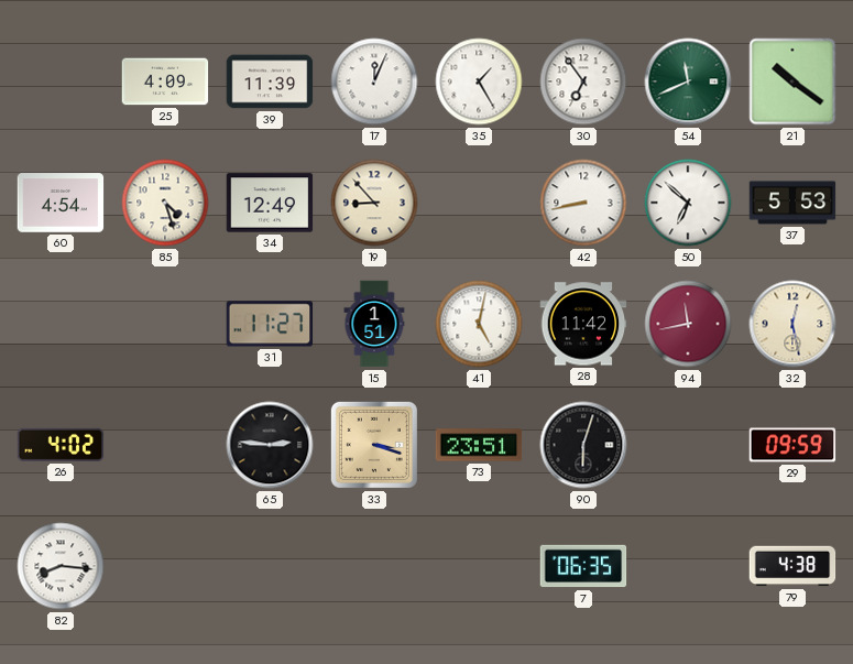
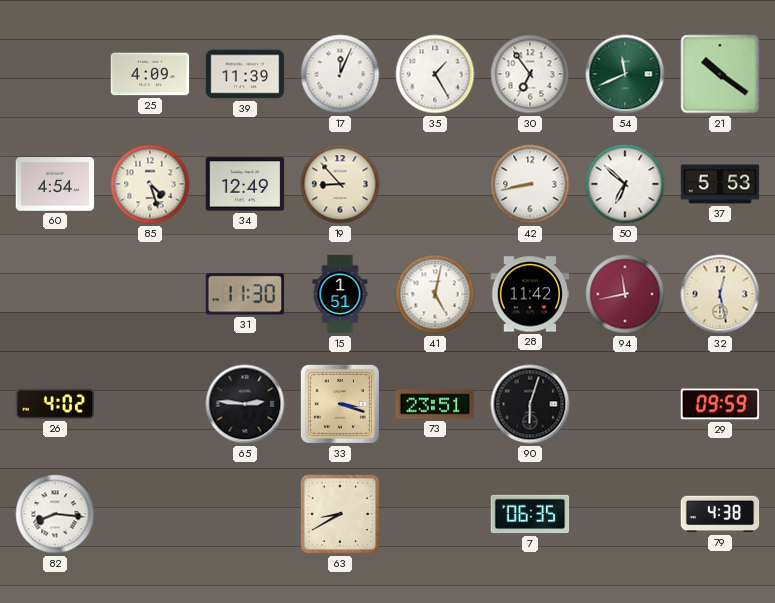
31: 11:27 -> 11:30 (245, 294)
63: none -> 8:40 (340, 514)
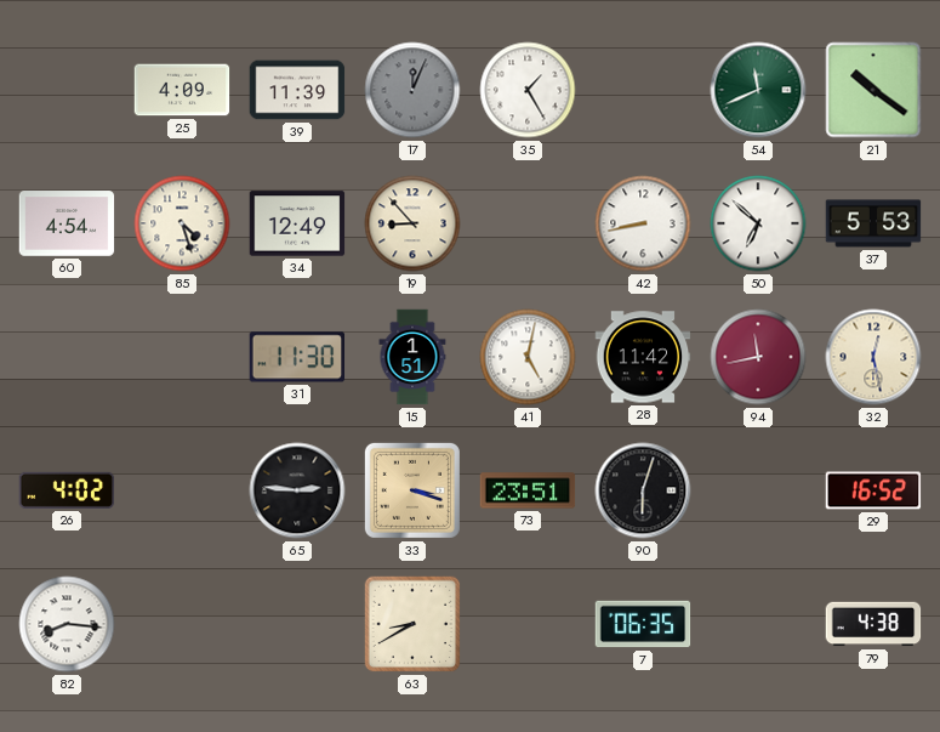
17 dial: white -> grey (412, 90)
30: 6:54 -> none (530, 74)
29: 09:59 -> 16:52 (873, 490)
